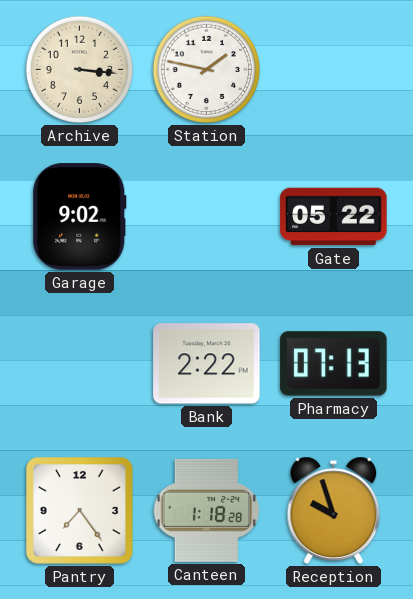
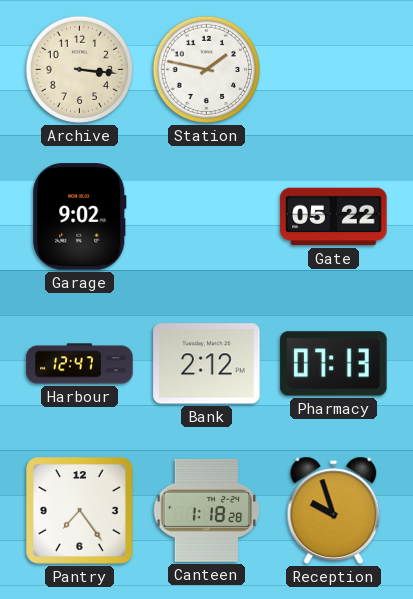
Harbour: none -> 12:47 (80, 364)
Bank: 2:22 -> 2:12 (207, 364)
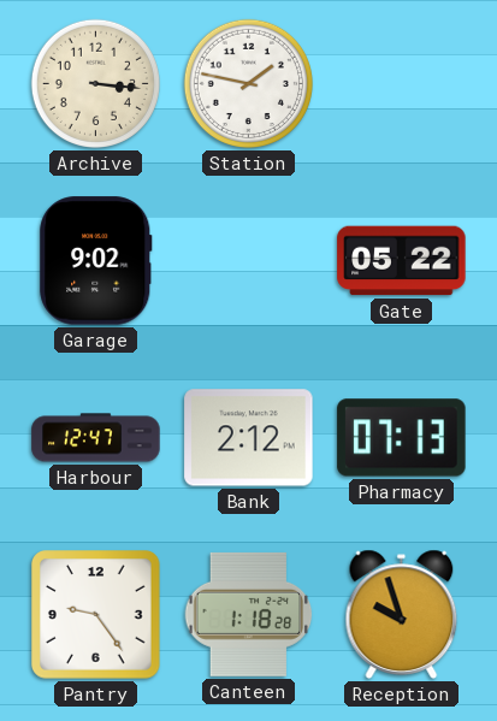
Pantry: 7:24 -> 9:24 (96, 615)
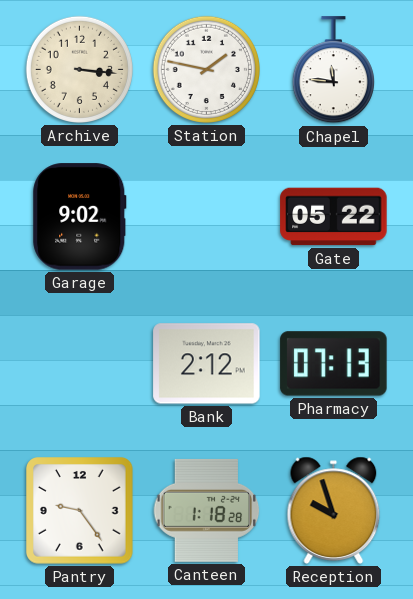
Chapel: none -> 11:46 (333, 70)
Harbour: 12:47 -> none (96, 438)
